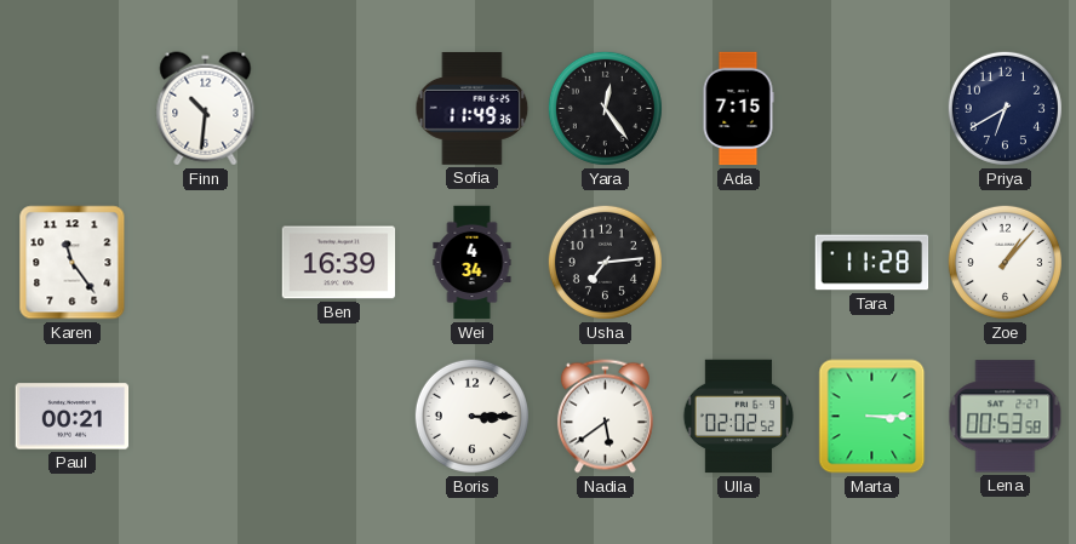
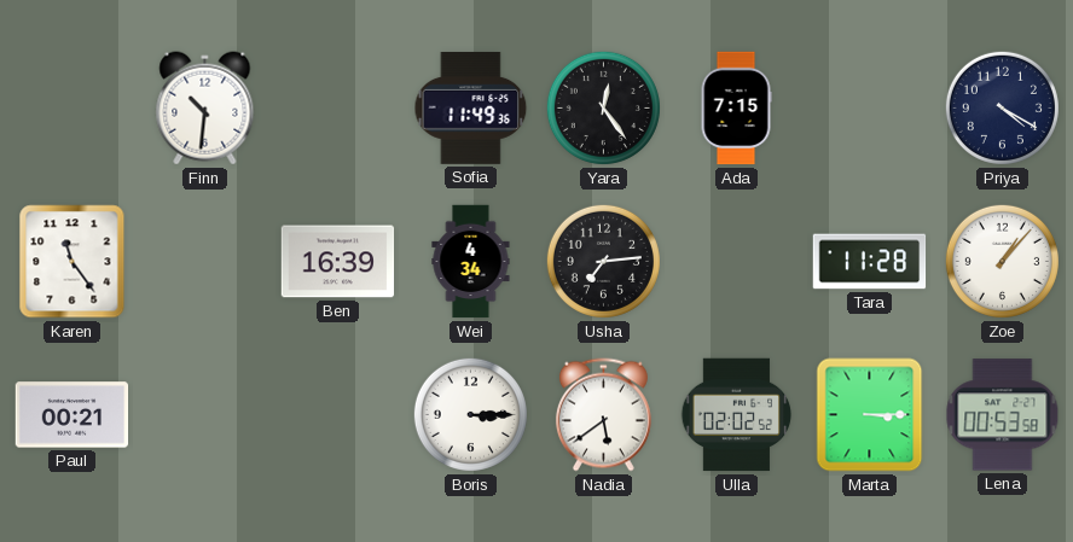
Priya: 6:40 -> 4:20 (1002, 107)
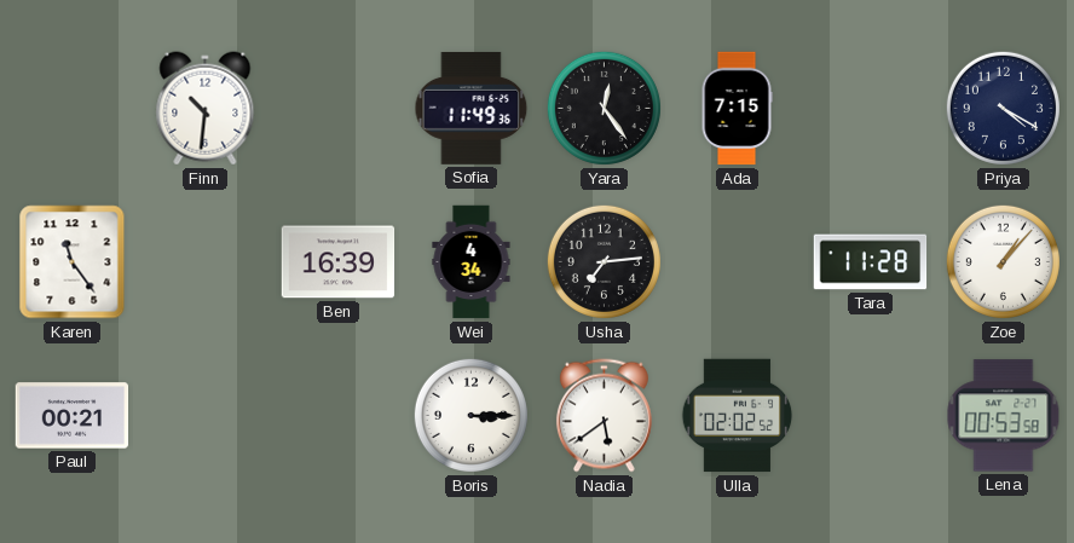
Marta: 3:15 -> none (870, 415)
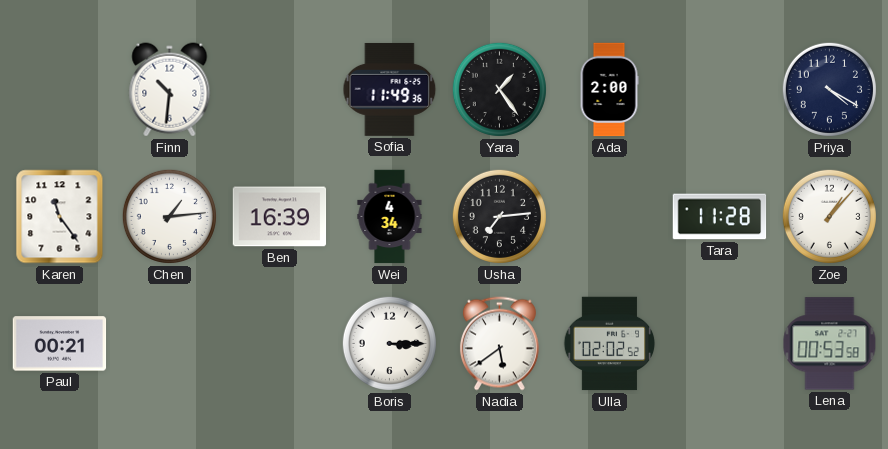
Yara: 12:24 -> 1:24 (499, 89)
Ada: 7:15 -> 2:00 (609, 90)
Chen: none -> 1:14 (169, 216)
